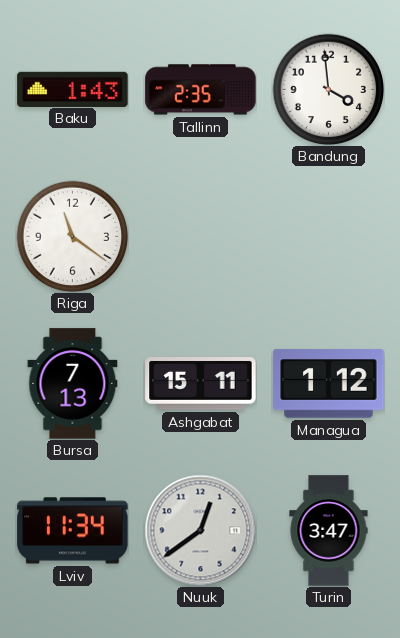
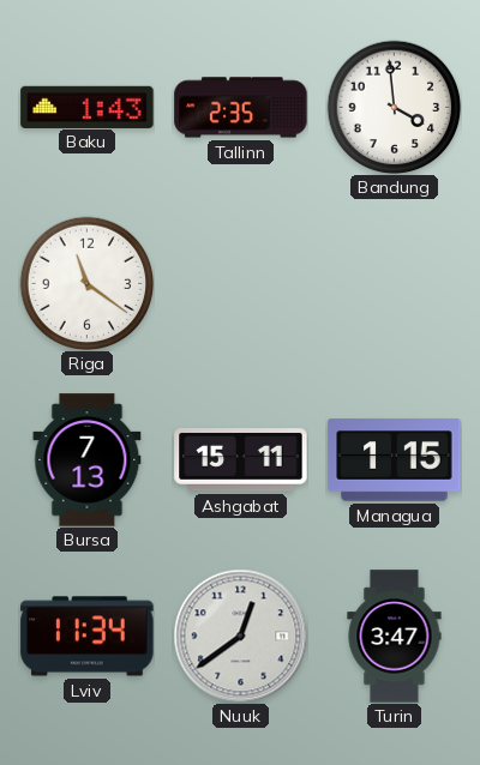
Managua: 1:12 -> 1:15 (395, 460)
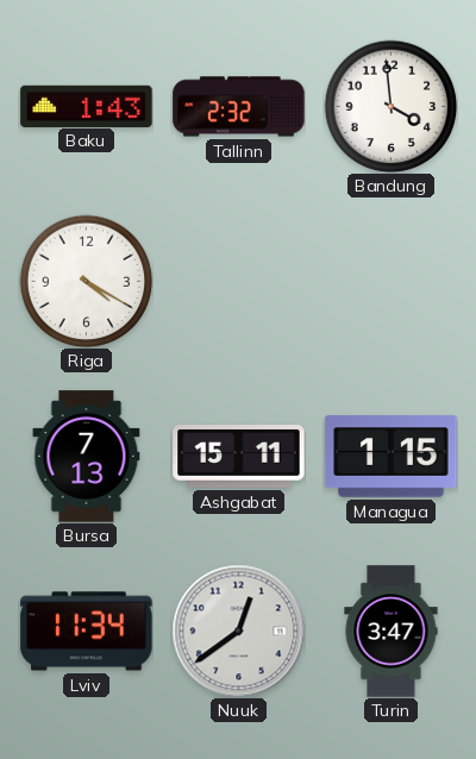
Tallinn: 2:35 -> 2:32 (239, 107)
Riga: 11:21 -> 4:20 (86, 281)
